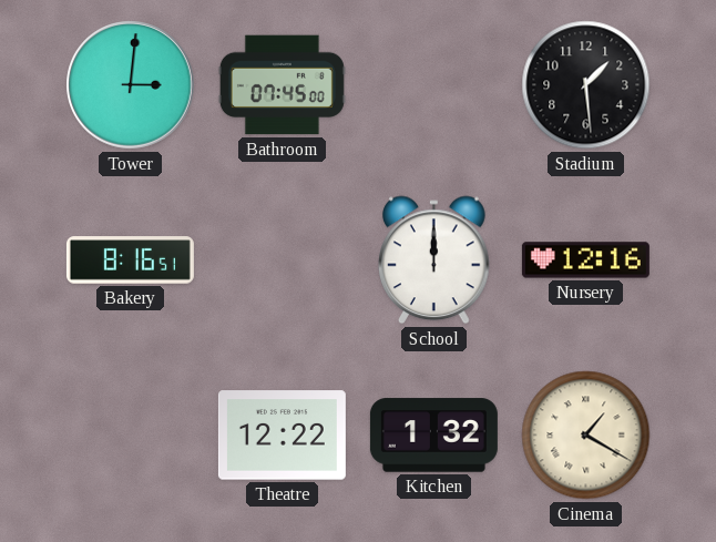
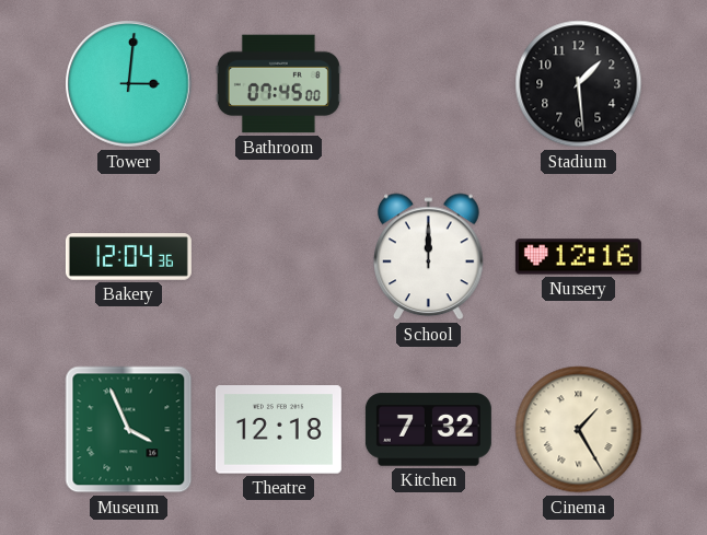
Bakery: 8:16 -> 12:04 (128, 257)
Museum: none -> 3:56 (129, 430)
Theatre: 12:22 -> 12:18 (278, 430)
Kitchen: 1:32 -> 7:32 (428, 430)
Cinema: 1:20 -> 1:25 (579, 430)
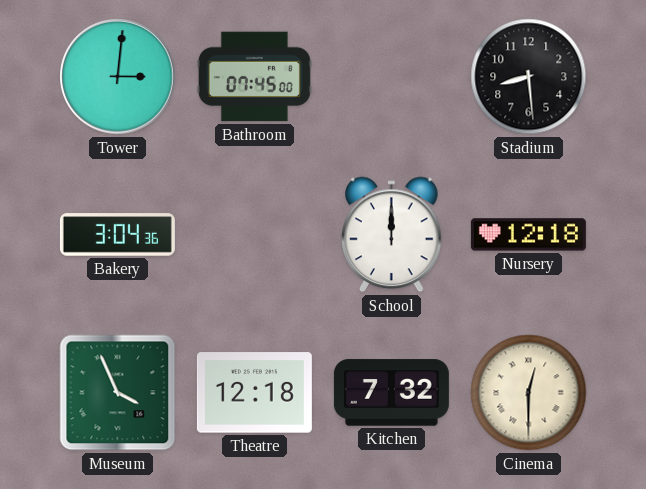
Stadium: 1:29 -> 8:29 (529, 77)
Bakery: 12:04 -> 3:04 (117, 235)
Nursery: 12:16 -> 12:18 (528, 235)
Cinema: 1:25 -> 12:30 (529, 393)
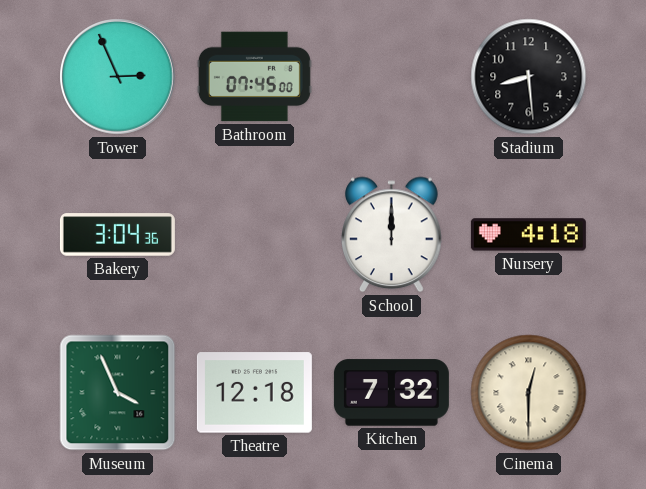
Tower: 3:01 -> 2:56 (118, 77)
Nursery: 12:18 -> 4:18 (528, 235)
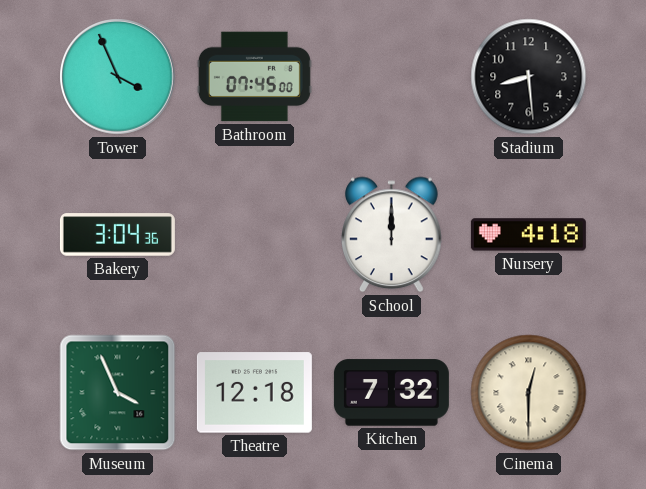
Tower: 2:56 -> 3:56 (118, 77)
